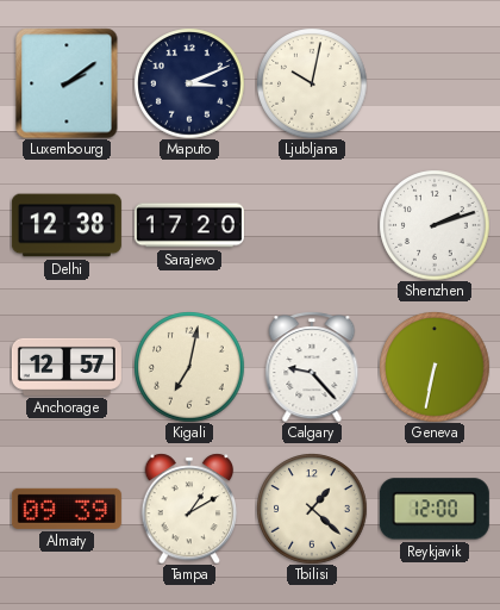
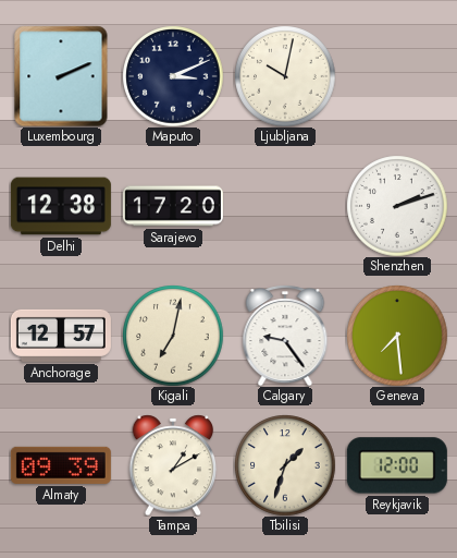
Luxembourg: 2:09 -> 2:11 (61, 76)
Calgary: 9:23 -> 9:24 (285, 336)
Geneva: 6:32 -> 7:29 (397, 336)
Tbilisi: 1:22 -> 1:33 (285, 465)
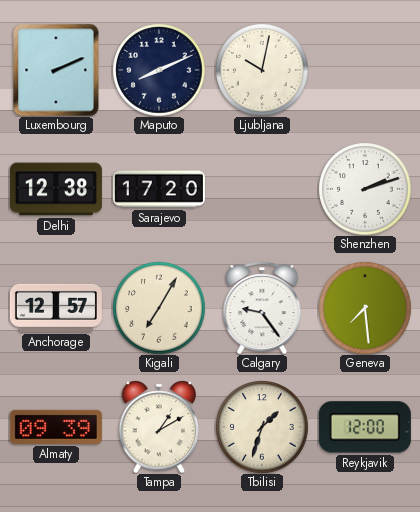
Maputo: 3:11 -> 8:11 (159, 70)
Kigali: 7:02 -> 7:05 (159, 308)
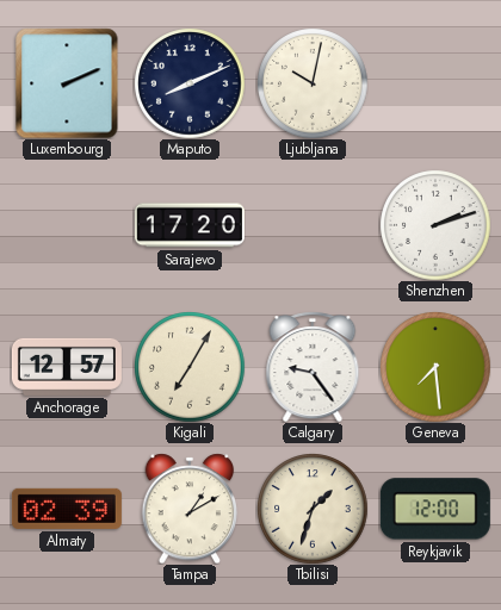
Delhi: 12:38 -> none (56, 189)
Almaty: 09:39 -> 02:39 (67, 509)
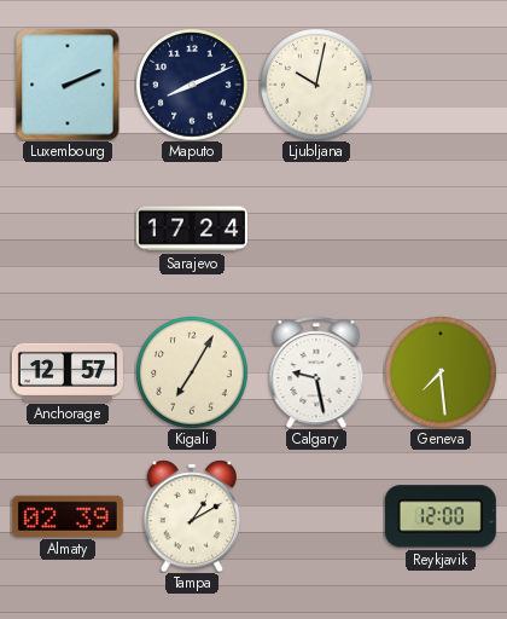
Sarajevo: 17:20 -> 17:24 (192, 228)
Shenzhen: 2:12 -> none (435, 225)
Calgary: 9:24 -> 9:28 (316, 372)
Tbilisi: 1:33 -> none (313, 509)
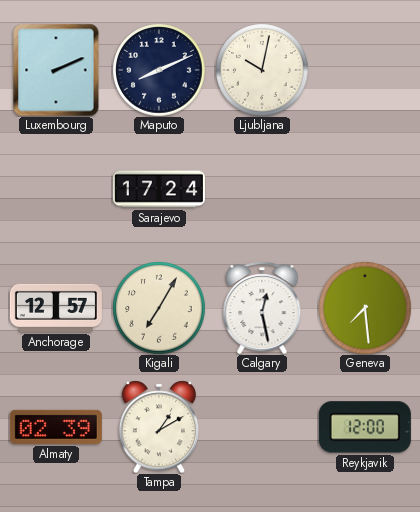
Calgary: 9:28 -> 12:28 (262, 308)
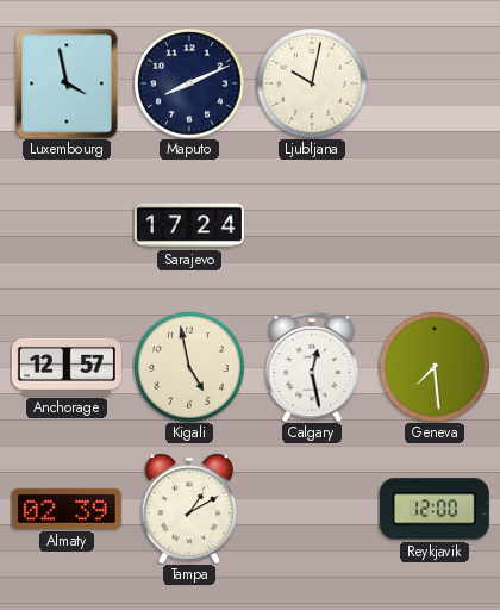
Luxembourg: 2:11 -> 3:58 (67, 83)
Kigali: 7:05 -> 4:58 (189, 367)
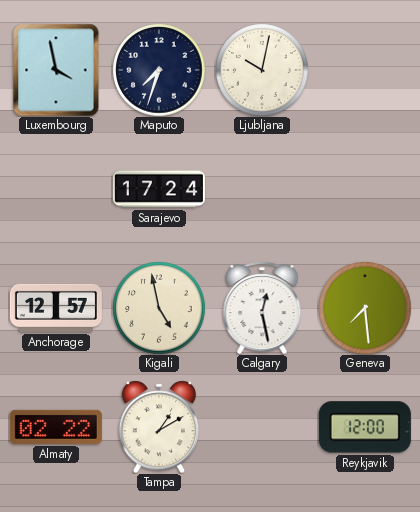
Maputo: 8:11 -> 7:33 (159, 70)
Almaty: 02:39 -> 02:22 (56, 427)
